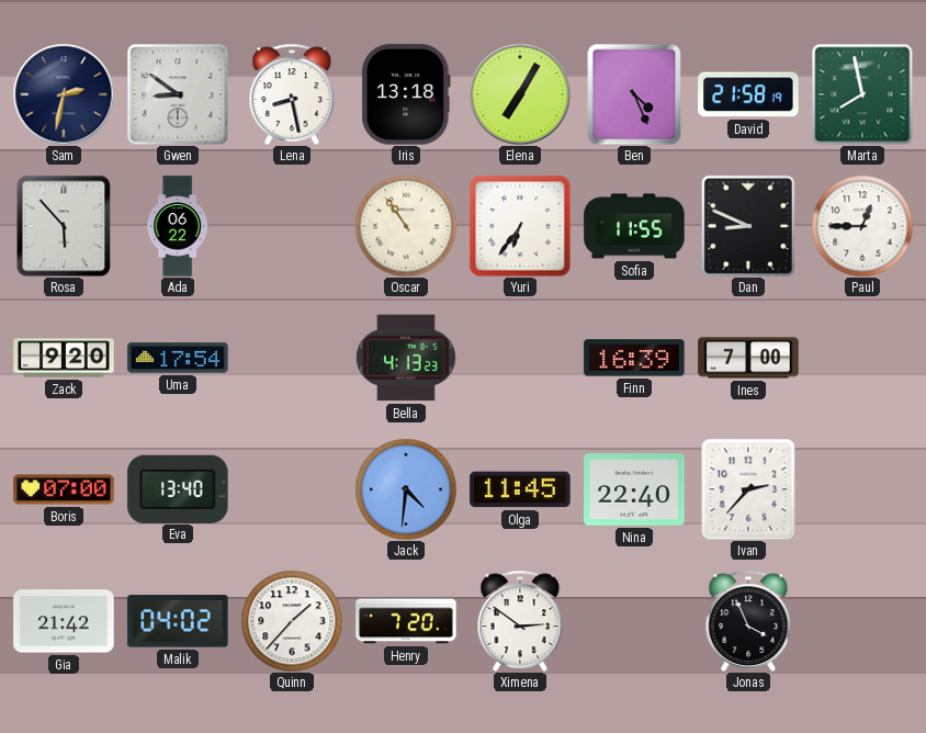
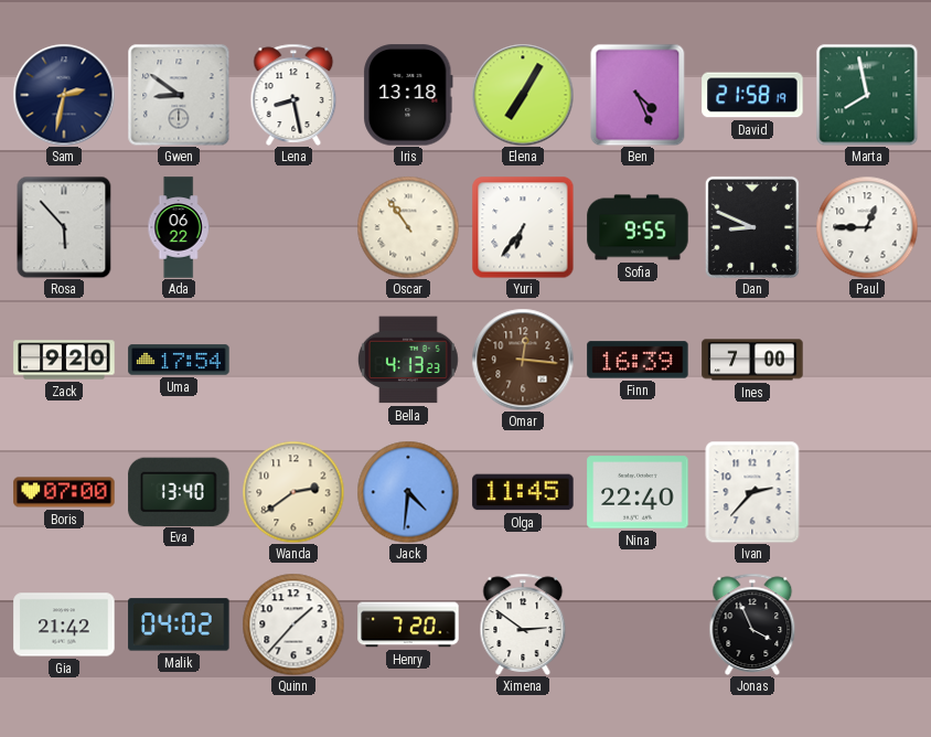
Sofia: 11:55 -> 9:55 (638, 227)
Omar: none -> 12:16 (523, 360)
Wanda: none -> 2:39 (293, 492)
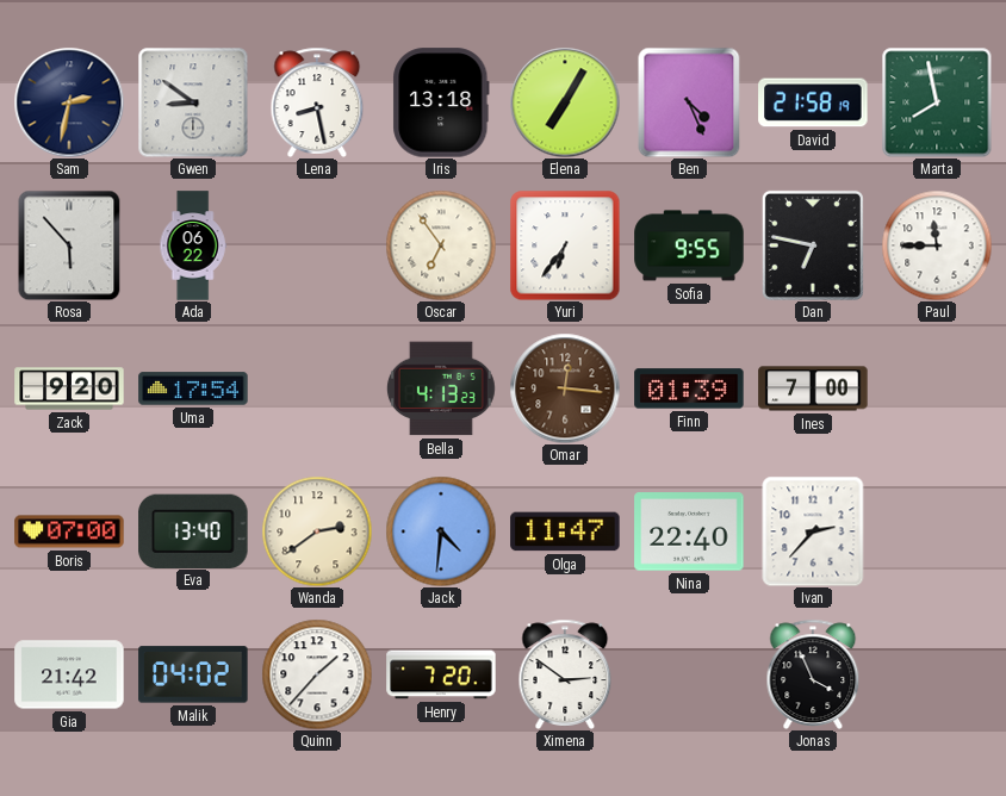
Oscar: 10:54 -> 6:54 (441, 245)
Dan: 8:49 -> 6:47 (813, 245)
Paul: 12:45 -> 11:45 (937, 245)
Finn: 16:39 -> 01:39 (689, 388)
Olga: 11:45 -> 11:47 (565, 531)
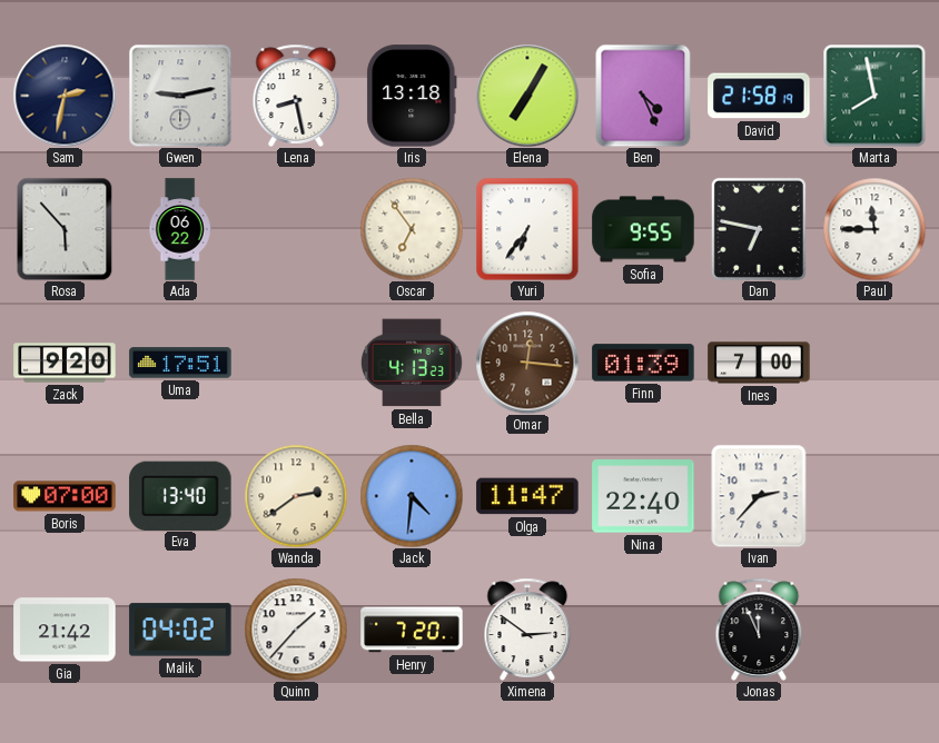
Gwen: 8:51 -> 9:13 (180, 96)
Uma: 17:54 -> 17:51 (180, 363)
Jonas: 3:56 -> 11:56 (759, 630)
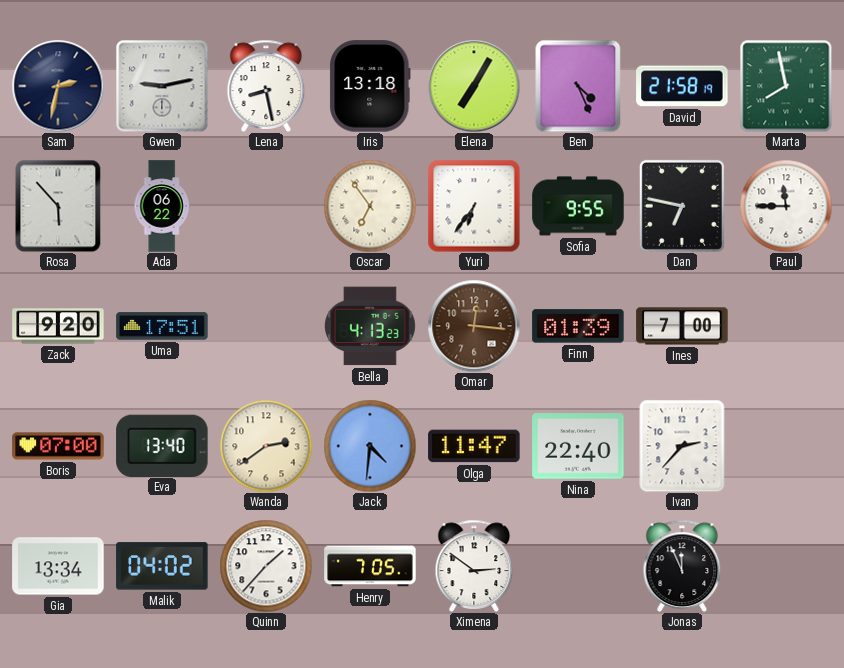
Gia: 21:42 -> 13:34 (58, 566)
Henry: 7:20 -> 7:05 (370, 566)
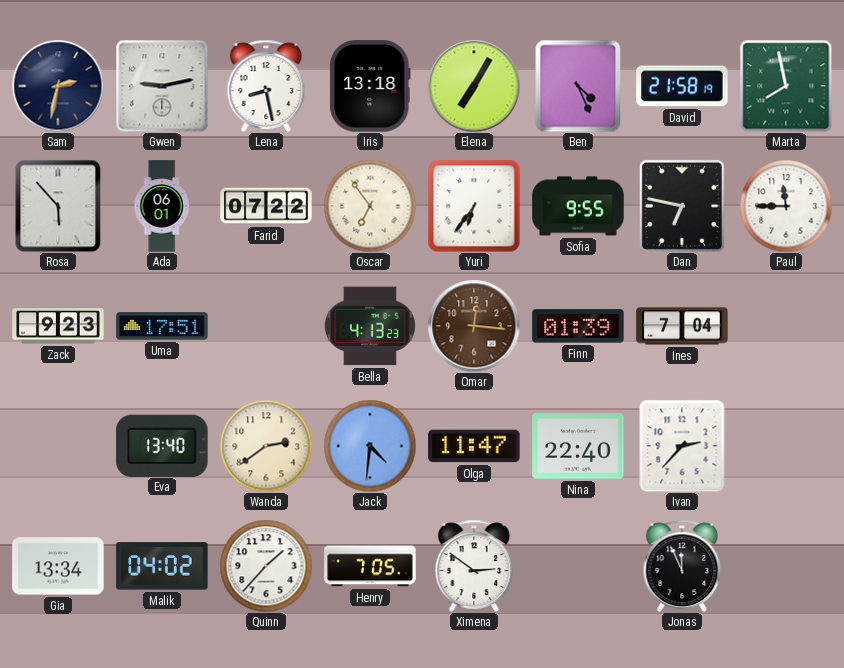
Ada: 06:22 -> 06:01 (162, 206)
Farid: none -> 07:22 (266, 206)
Zack: 9:20 -> 9:23 (58, 326)
Ines: 7:00 -> 7:04 (682, 326)
Boris: 07:00 -> none (58, 446)
